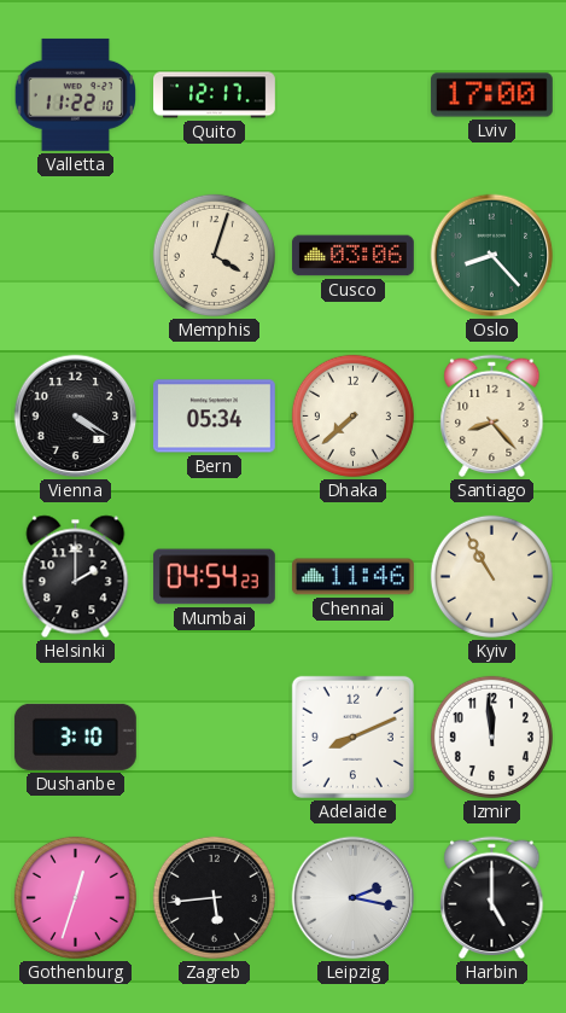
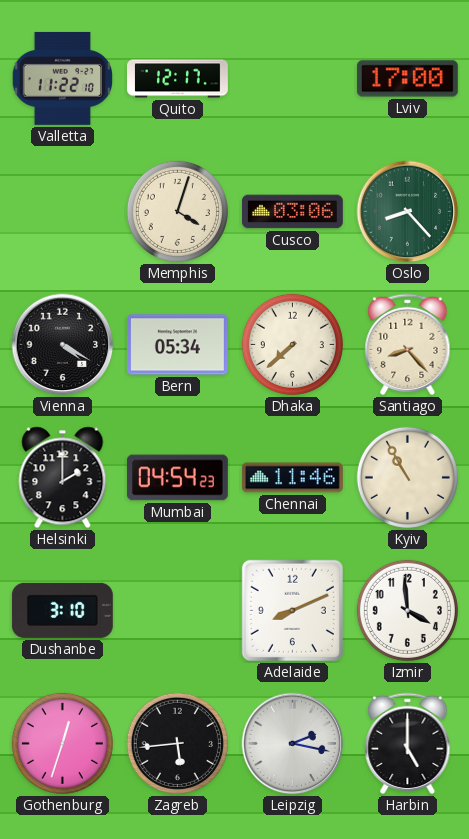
Izmir: 11:59 -> 3:59 (407, 610)
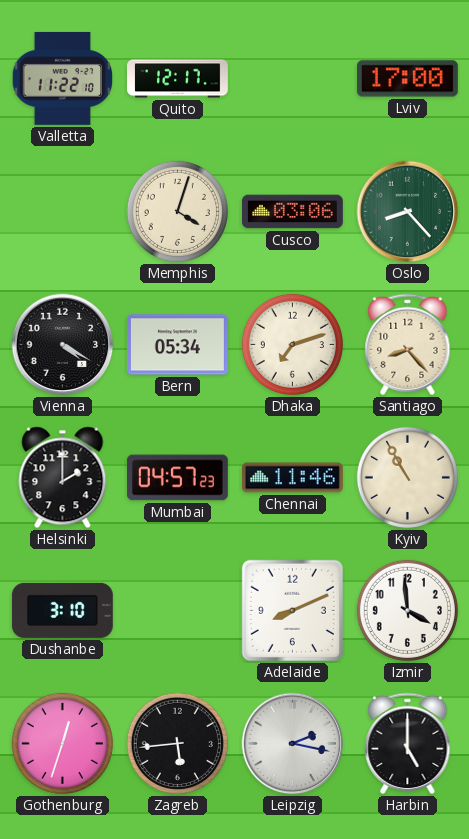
Dhaka: 7:38 -> 7:12 (292, 344)
Mumbai: 04:54 -> 04:57 (177, 478)
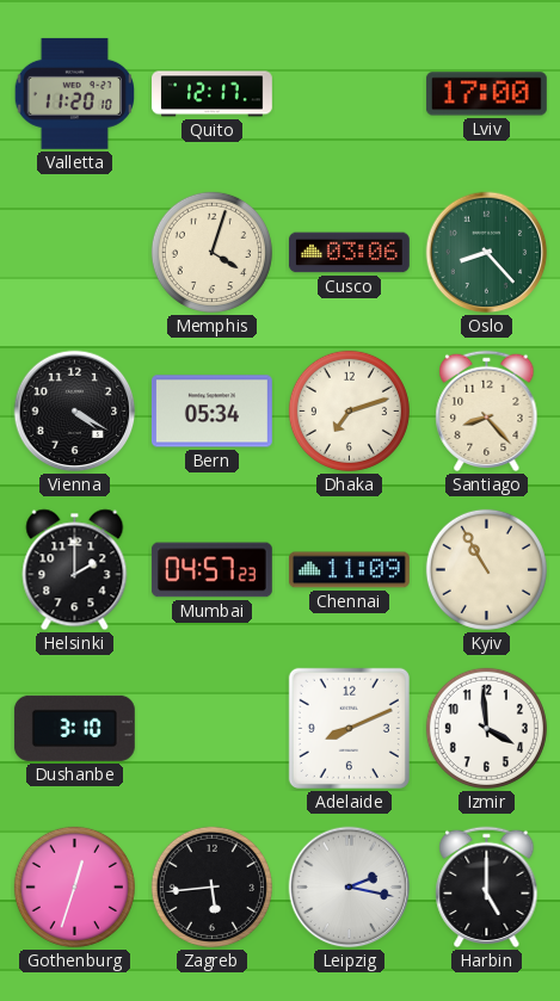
Valletta: 11:22 -> 11:20 (74, 93)
Chennai: 11:46 -> 11:09 (349, 570)
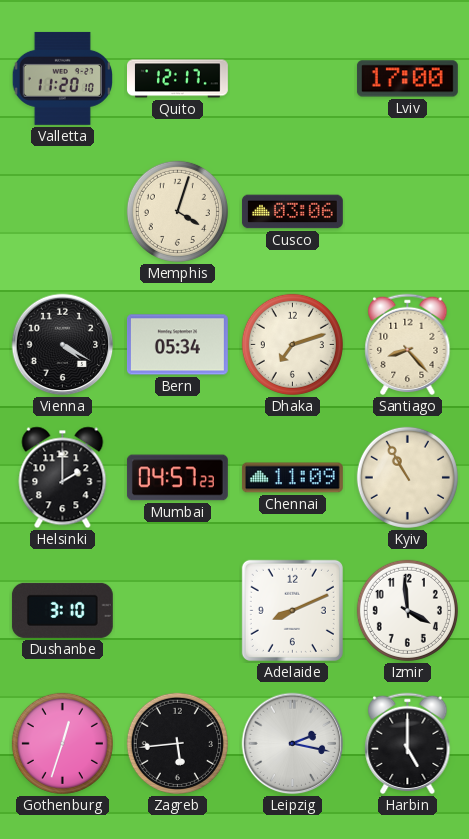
Oslo: 8:23 -> none (487, 253)
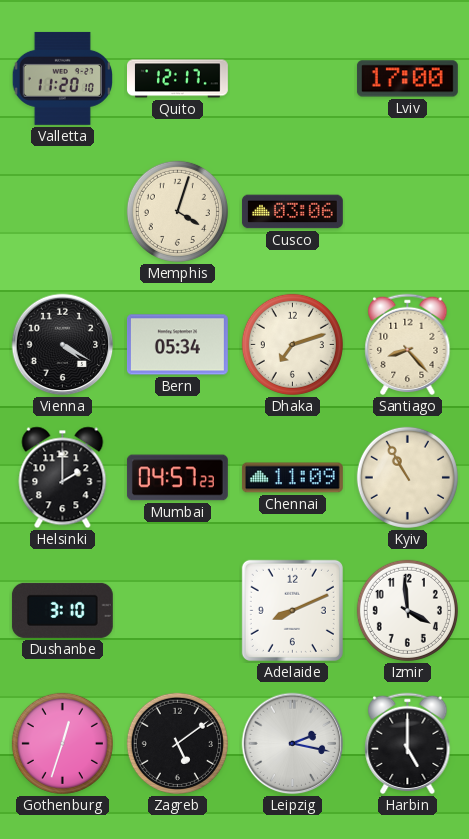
Zagreb: 5:44 -> 5:09 (177, 743)
